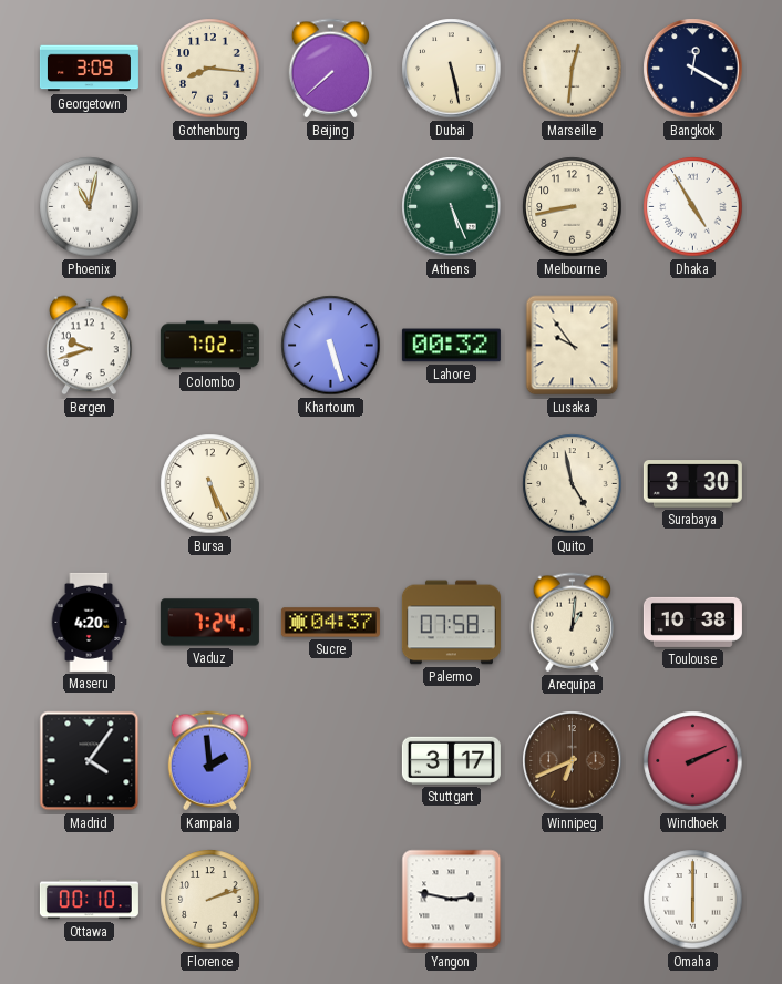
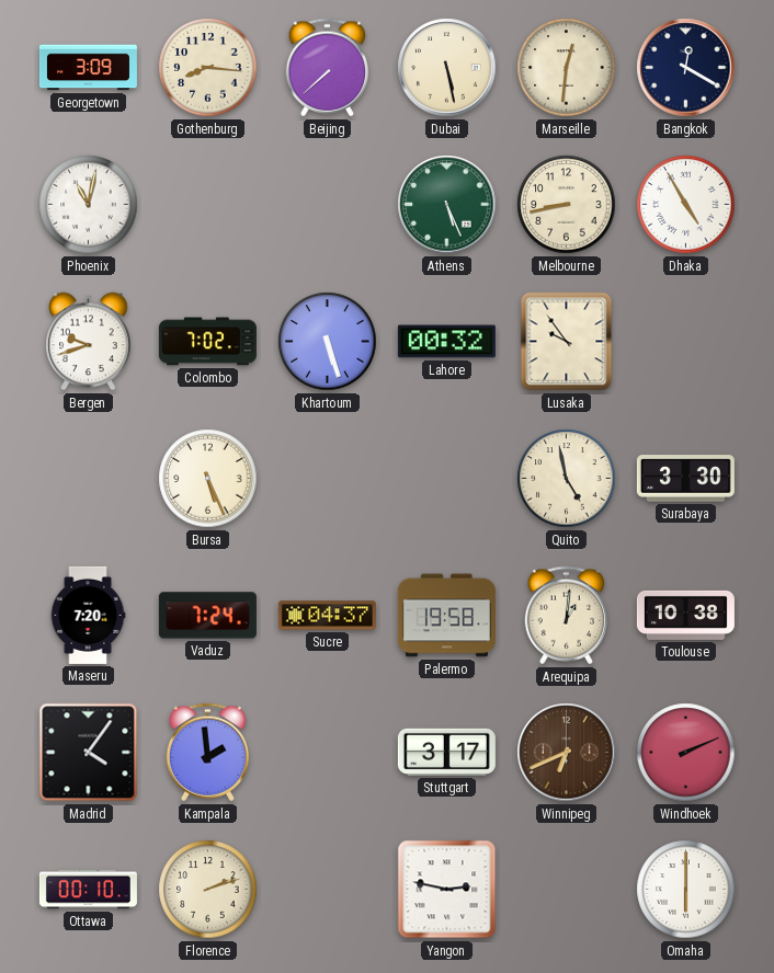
Maseru: 4:20 -> 7:20 (88, 615)
Palermo: 07:58 -> 19:58 (446, 616)
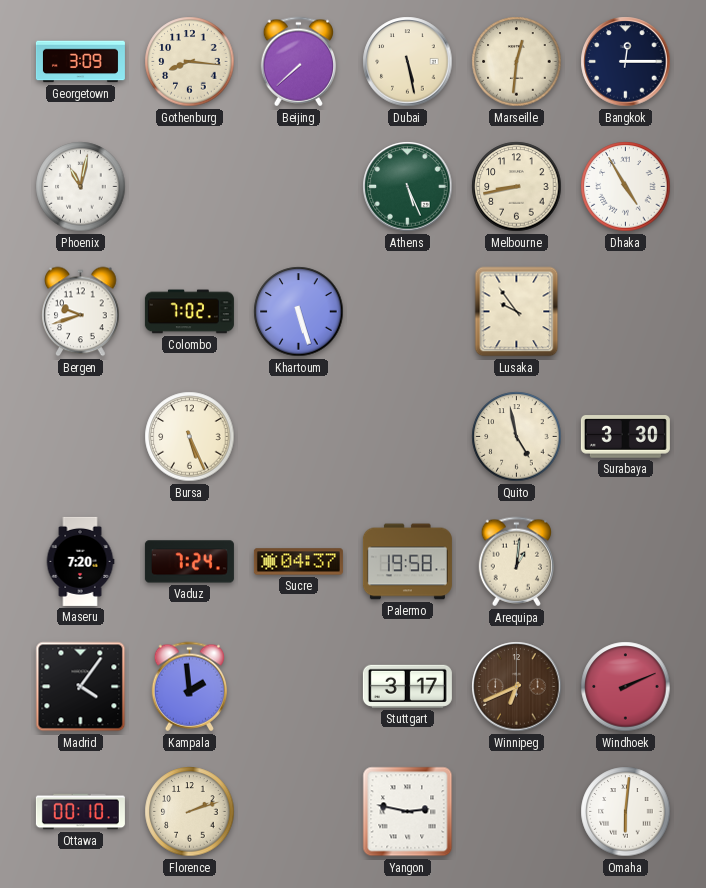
Bangkok: 12:20 -> 12:15 (626, 62)
Lahore: 00:32 -> none (446, 342)
Toulouse: 10:38 -> none (685, 615)
Omaha: 6:00 -> 6:01 (626, 812)
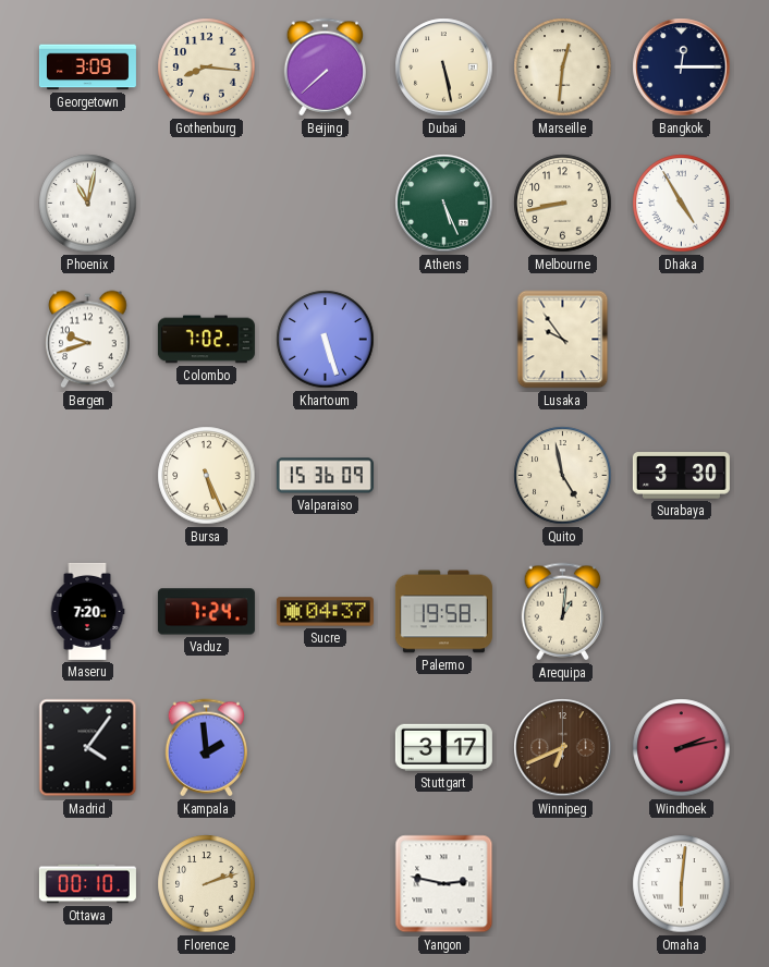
Valparaiso: none -> 15:36 (325, 476)
Windhoek: 2:11 -> 2:13 (682, 748)
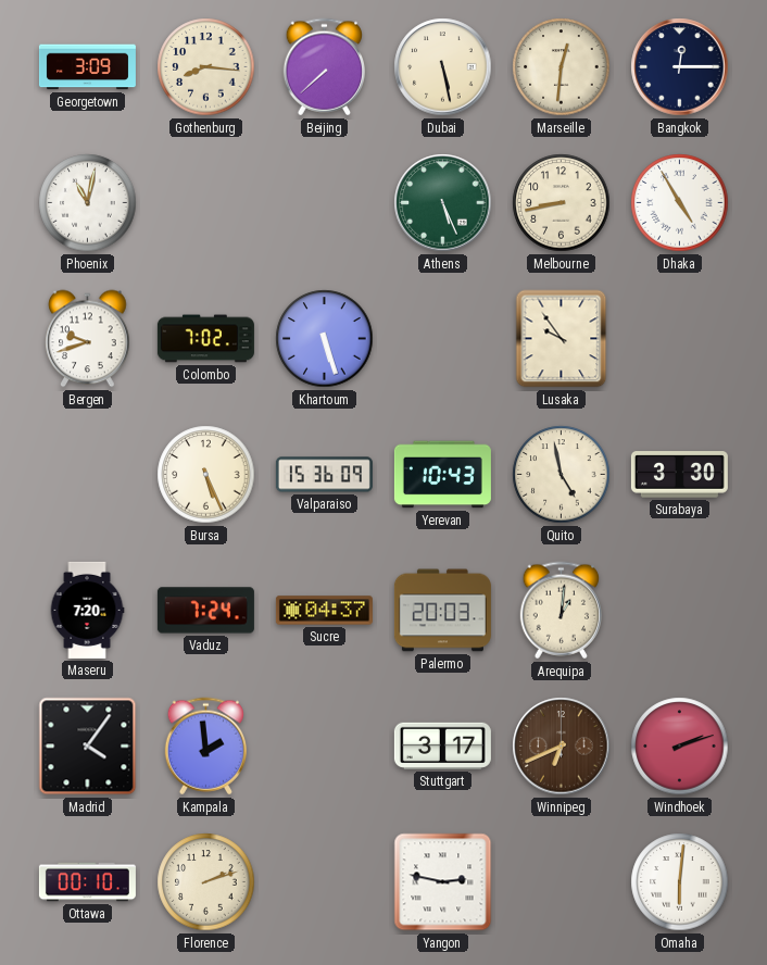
Yerevan: none -> 10:43 (442, 475)
Palermo: 19:58 -> 20:03 (442, 611)
Windhoek: 2:13 -> 2:12 (680, 747)
